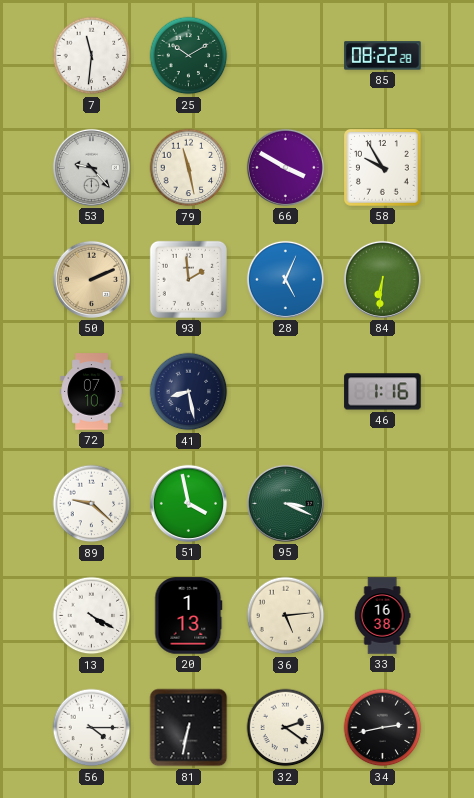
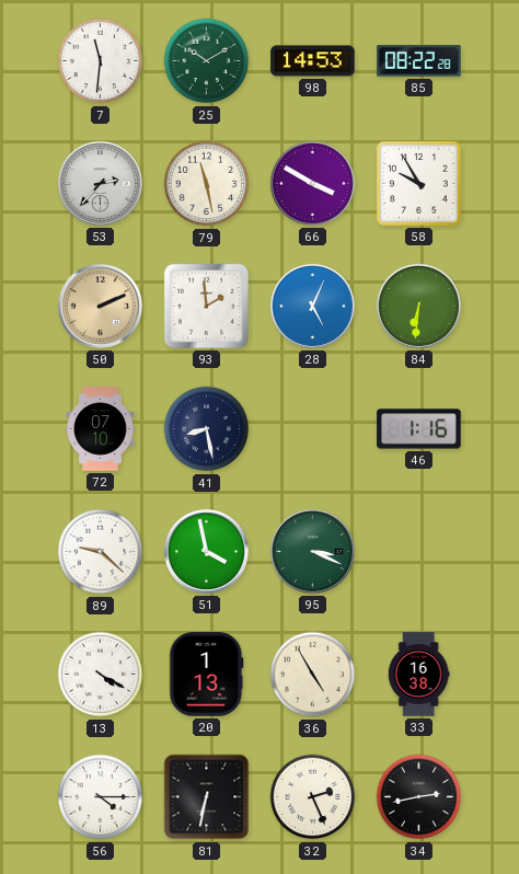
98: none -> 14:53 (313, 61)
53: 9:23 -> 2:37 (100, 183)
36: 5:14 -> 4:55 (313, 675)
32: 2:21 -> 2:26 (313, 797)
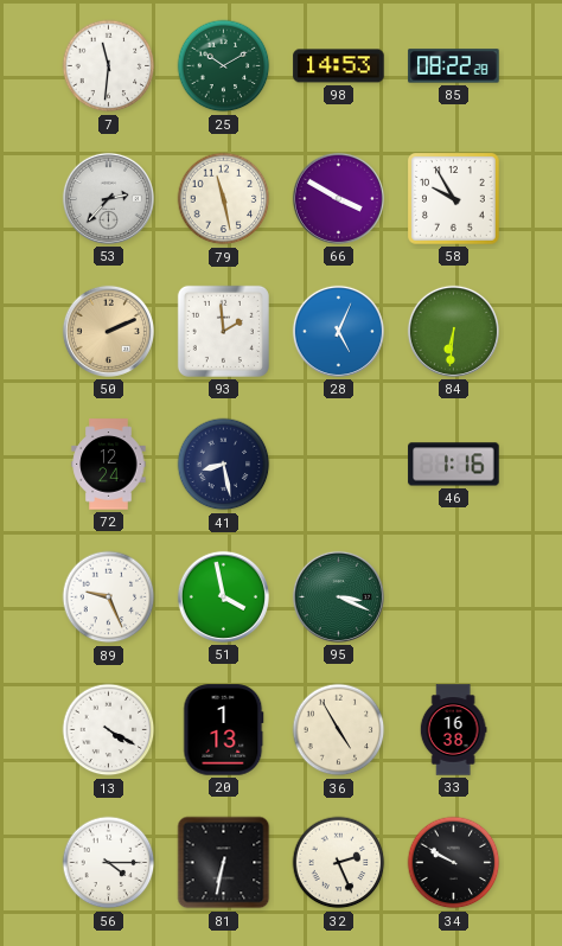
72: 07:10 -> 12:24 (109, 465)
89: 9:22 -> 9:26 (109, 597)
34: 2:43 -> 9:50 (454, 863)
